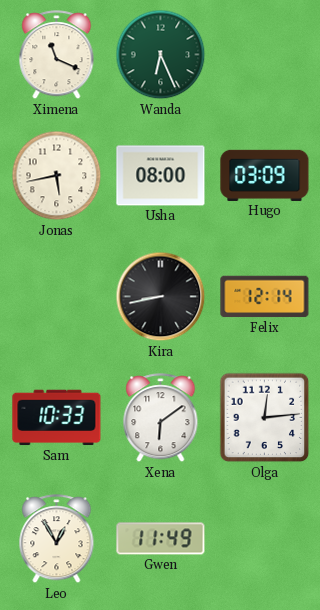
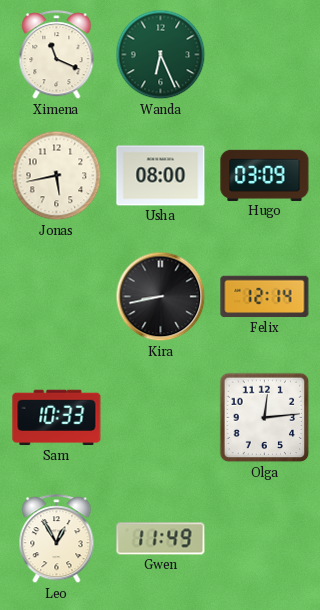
Xena: 6:09 -> none (161, 418)
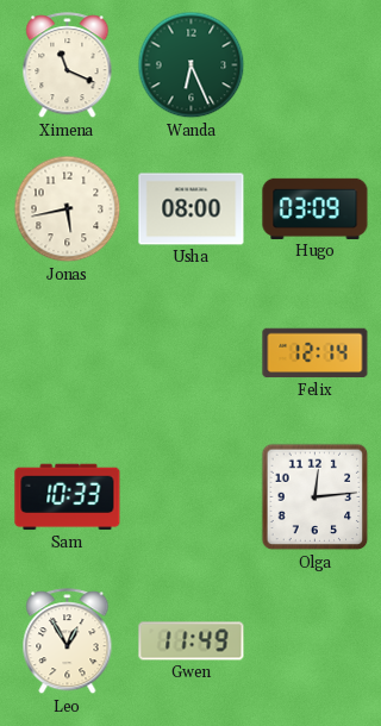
Kira: 8:43 -> none (161, 297)
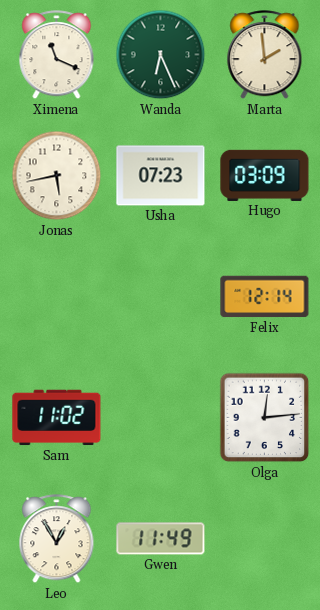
Marta: none -> 1:59 (265, 55)
Usha: 08:00 -> 07:23 (161, 176)
Sam: 10:33 -> 11:02 (57, 418)
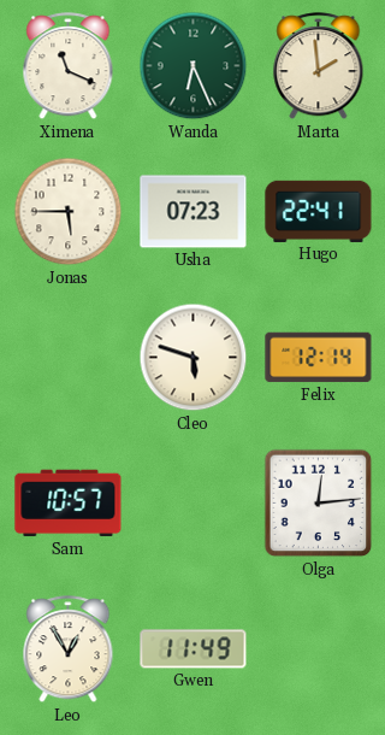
Jonas: 5:43 -> 5:45 (69, 212)
Hugo: 03:09 -> 22:41 (319, 211)
Cleo: none -> 5:48 (194, 358)
Sam: 11:02 -> 10:57 (69, 504)
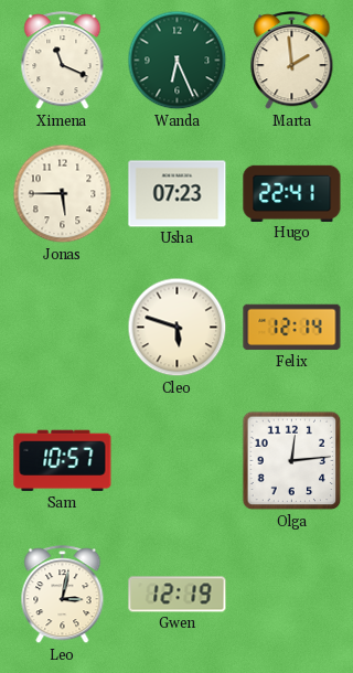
Leo: 12:55 -> 3:02 (63, 595)
Gwen: 11:49 -> 12:19 (178, 595)
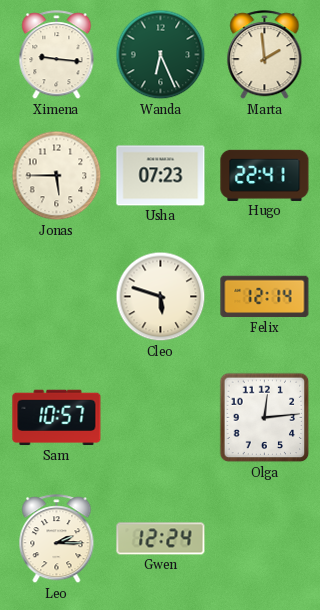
Ximena: 11:19 -> 9:16 (57, 55)
Leo: 3:02 -> 2:15 (57, 539)
Gwen: 12:19 -> 12:24 (161, 539)
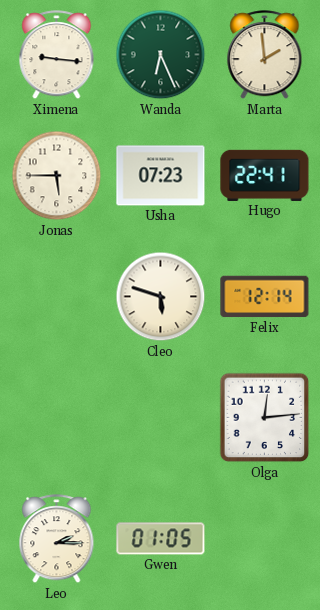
Sam: 10:57 -> none (57, 418)
Gwen: 12:24 -> 01:05 (161, 539)
